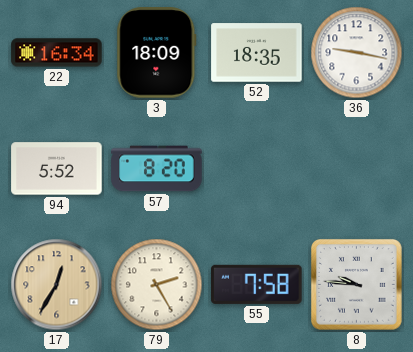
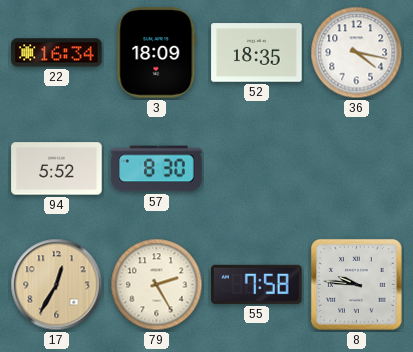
36: 9:17 -> 4:17 (357, 53)
57: 8:20 -> 8:30 (157, 169)
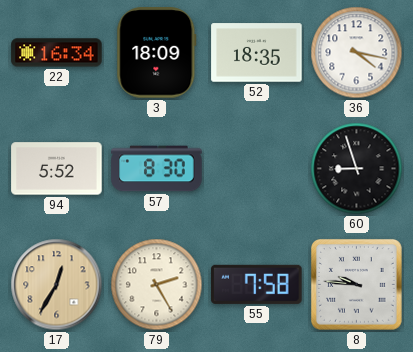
60: none -> 8:57 (357, 169)
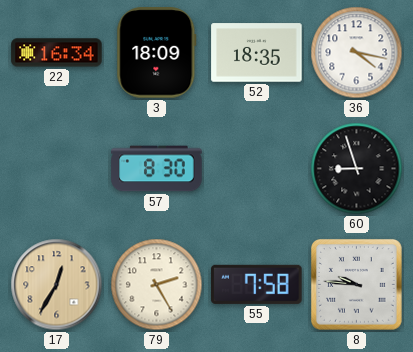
94: 5:52 -> none (57, 169)
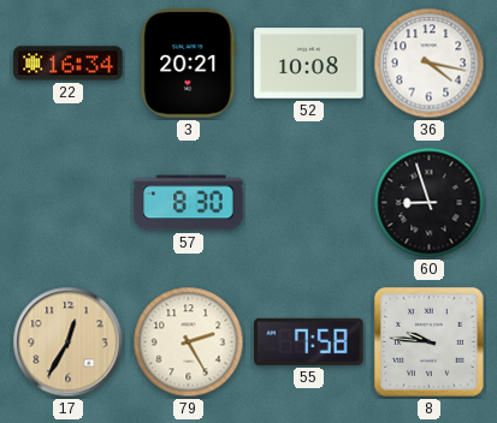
3: 18:09 -> 20:21 (189, 64)
52: 18:35 -> 10:08 (309, 64)
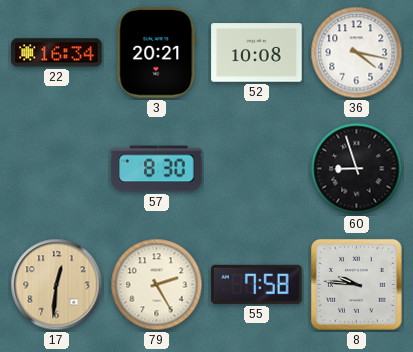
17: 12:35 -> 12:31 (57, 285)
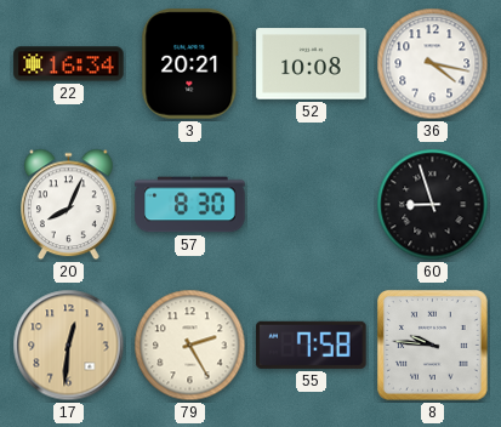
20: none -> 8:04 (69, 205)
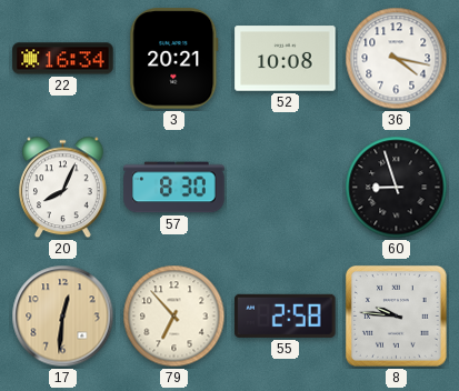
79: 2:25 -> 6:53 (174, 317)
55: 7:58 -> 2:58 (286, 315)
